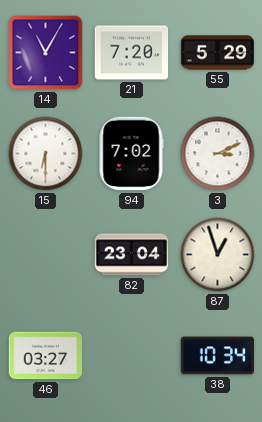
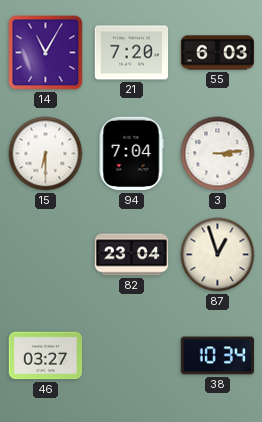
55: 5:29 -> 6:03 (218, 53)
94: 7:02 -> 7:04 (131, 154)
3: 3:11 -> 3:14 (218, 154)
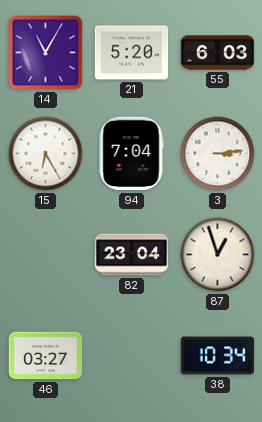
21: 7:20 -> 5:20 (132, 53)
15: 6:30 -> 6:25 (46, 154)
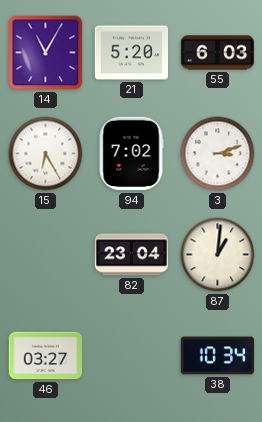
94: 7:04 -> 7:02 (131, 154)
3: 3:14 -> 3:12 (218, 154)
87: 12:57 -> 1:01 (218, 255)
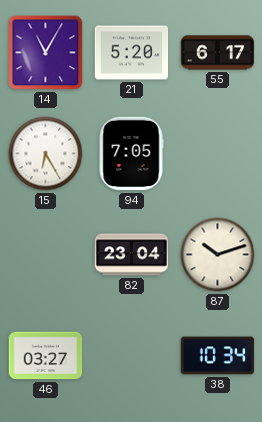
55: 6:03 -> 6:17 (218, 53)
94: 7:02 -> 7:05 (131, 154)
3: 3:12 -> none (218, 154)
87: 1:01 -> 10:12 (218, 255)
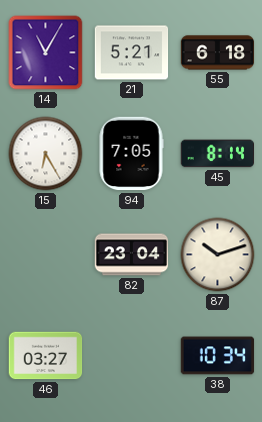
21: 5:20 -> 5:21 (132, 53)
55: 6:17 -> 6:18 (218, 53)
45: none -> 8:14 (217, 154)
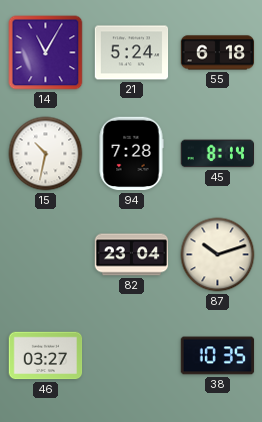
21: 5:21 -> 5:24 (132, 53)
15: 6:25 -> 10:32 (46, 154)
94: 7:05 -> 7:28 (131, 154)
38: 10:34 -> 10:35 (218, 356)
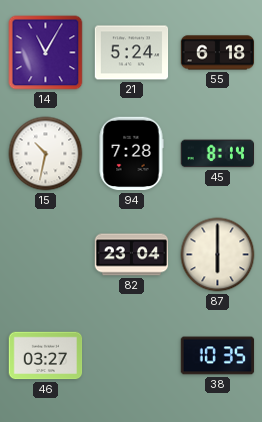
87: 10:12 -> 6:00 (218, 255)
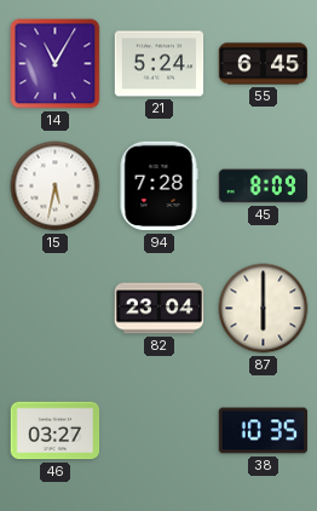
55: 6:18 -> 6:45 (264, 64)
15: 10:32 -> 5:32 (56, 186)
45: 8:14 -> 8:09 (263, 186)
